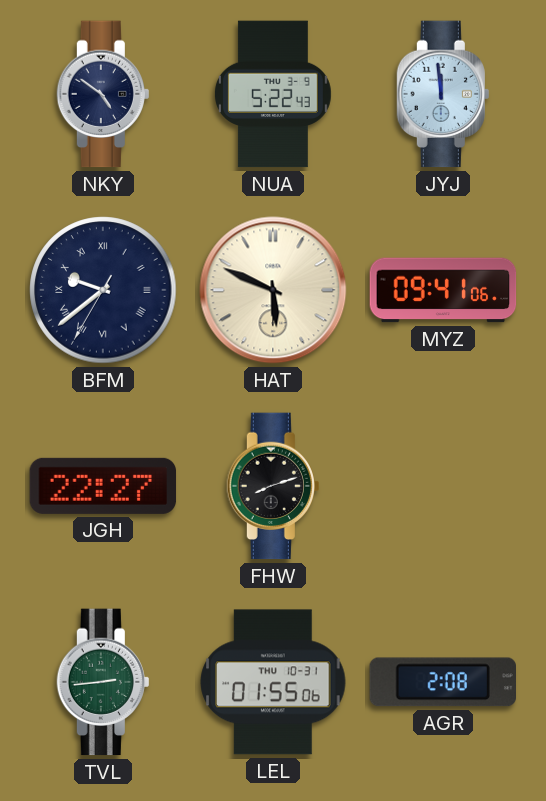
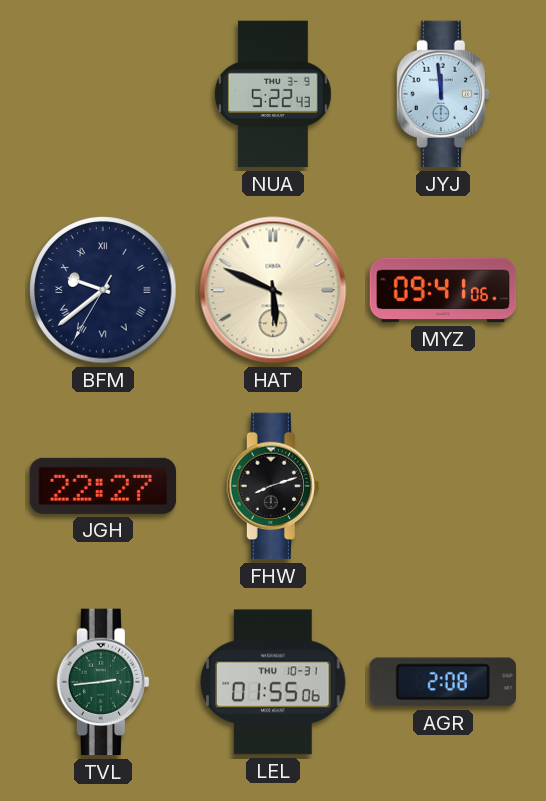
NKY: 4:51 -> none (102, 94)
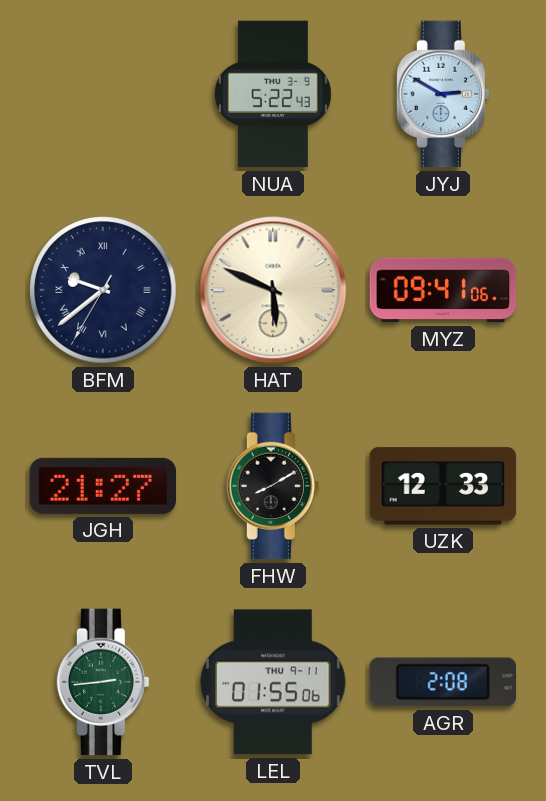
JYJ: 11:59 -> 2:50 (442, 94)
JGH: 22:27 -> 21:27 (103, 486)
FHW: 8:12 -> 8:10 (272, 486)
UZK: none -> 12:33 (443, 486)
LEL date: THU 10-31 -> THU 9-11 (273, 682)
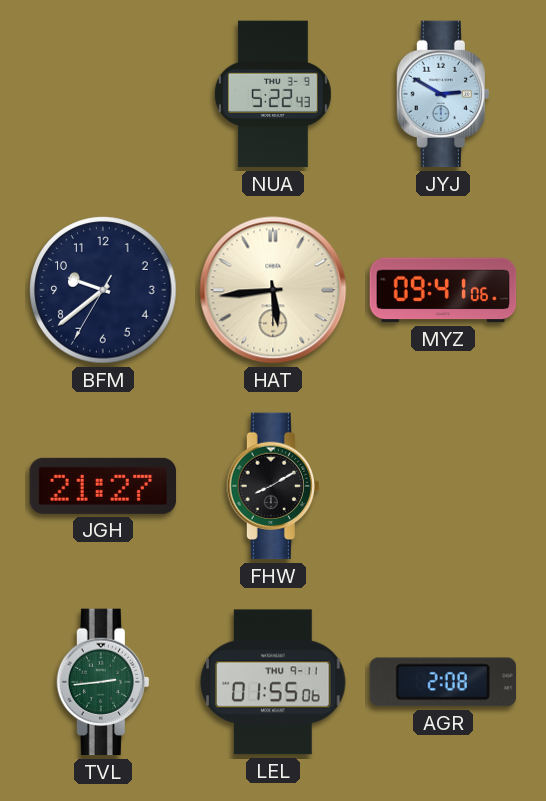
BFM numerals: Roman -> Arabic (103, 290)
HAT: 5:49 -> 5:44 (273, 290)
UZK: 12:33 -> none (443, 486)
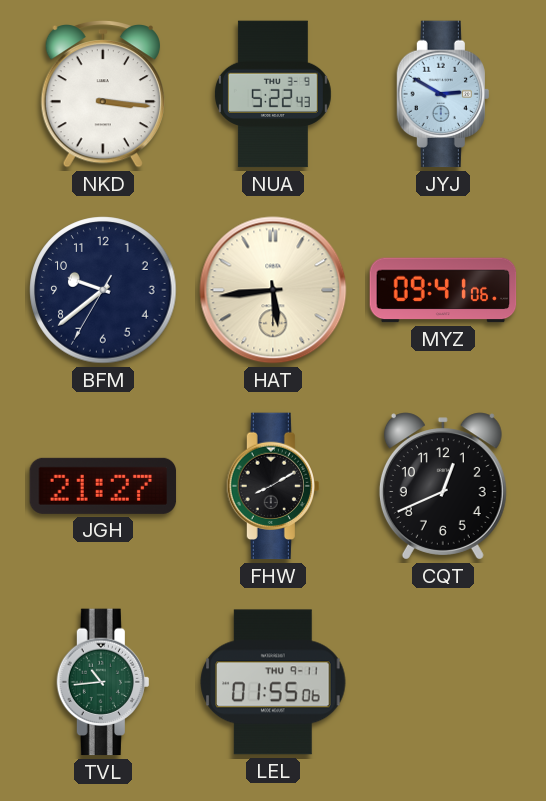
NKD: none -> 3:16 (103, 95)
CQT: none -> 12:41 (443, 486)
TVL: 2:44 -> 10:44 (102, 682)
AGR: 2:08 -> none (442, 682)
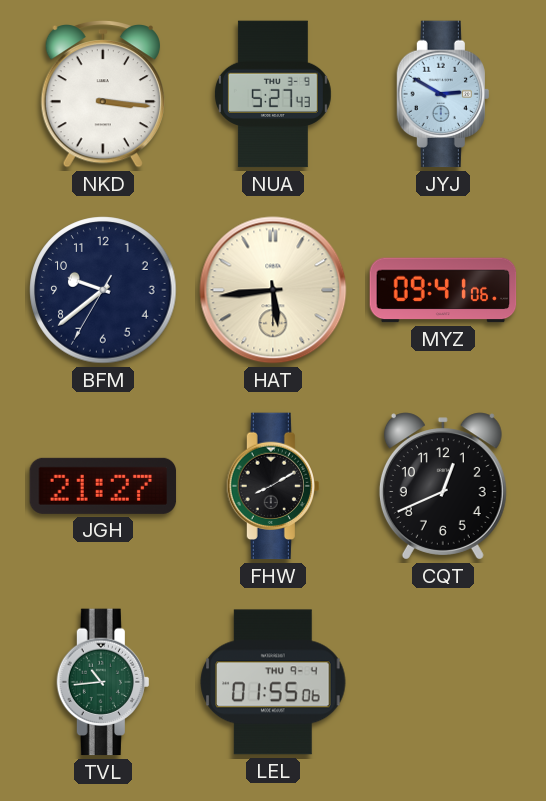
NUA: 5:22 -> 5:27 (273, 94)
LEL date: THU 9-11 -> THU 9-4 (273, 682)
